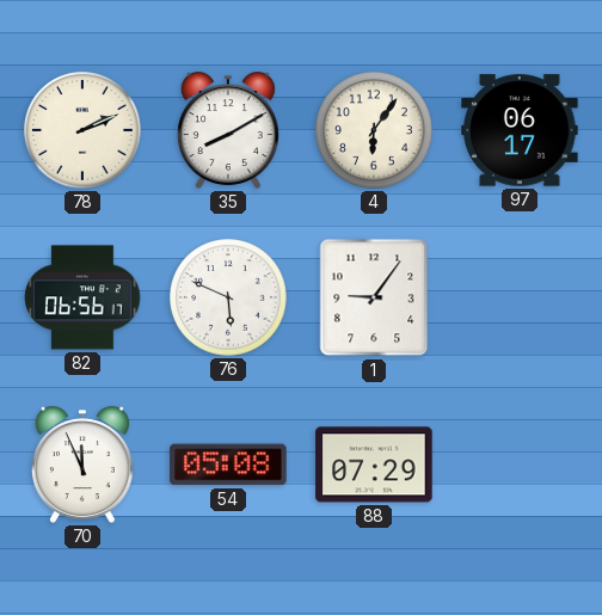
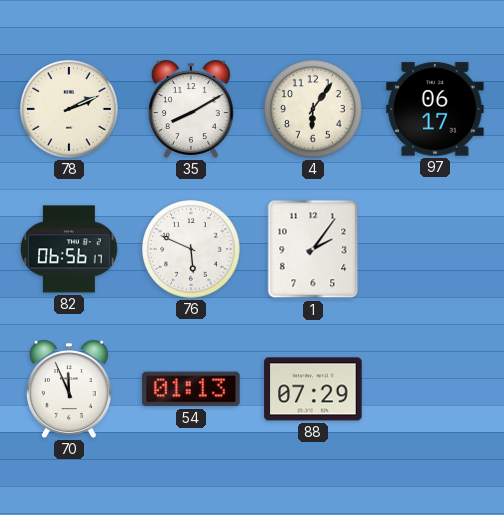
1: 9:06 -> 2:06 (313, 249)
54: 05:08 -> 01:13 (191, 389)
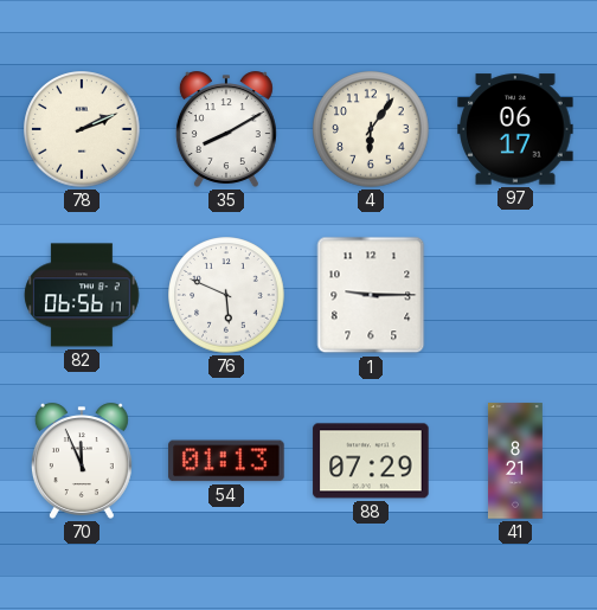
1: 2:06 -> 9:15 (371, 295)
41: none -> 8:21 (515, 461)
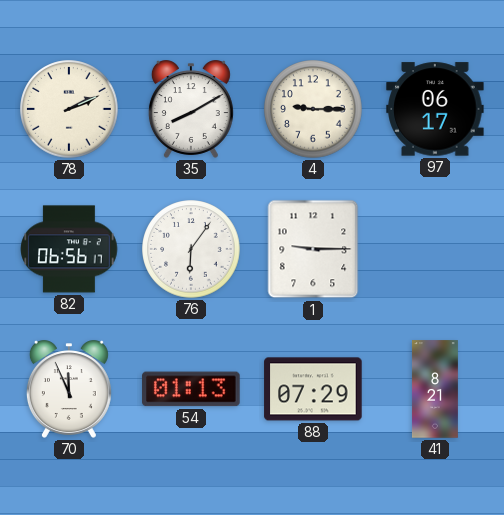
4: 6:06 -> 9:15 (313, 109)
76: 5:49 -> 6:06 (191, 249)
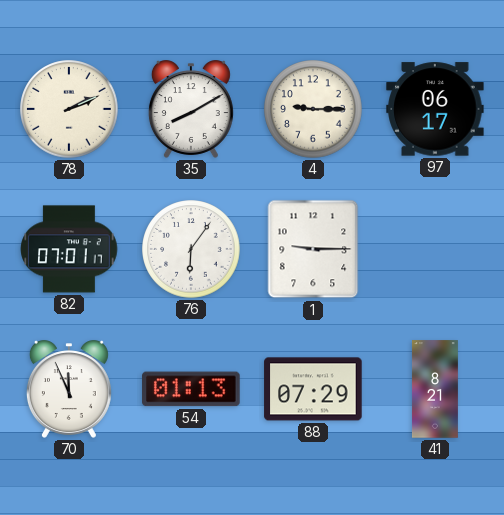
82: 06:56 -> 07:01 (69, 249)
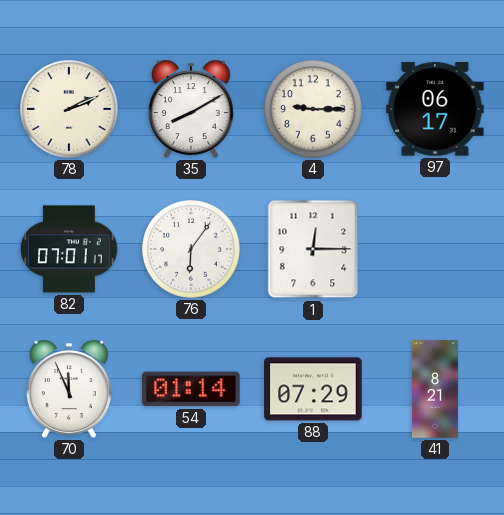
1: 9:15 -> 12:15 (313, 249)
54: 01:13 -> 01:14 (191, 389)
